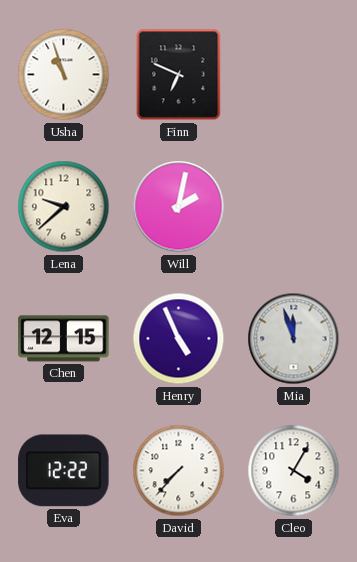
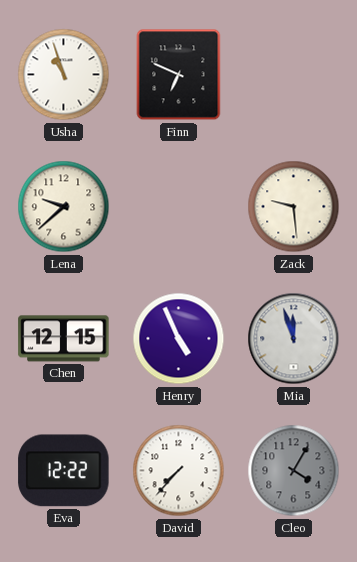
Will: 2:02 -> none (179, 207)
Zack: none -> 9:29 (294, 207)
Cleo dial: white -> grey (294, 471)
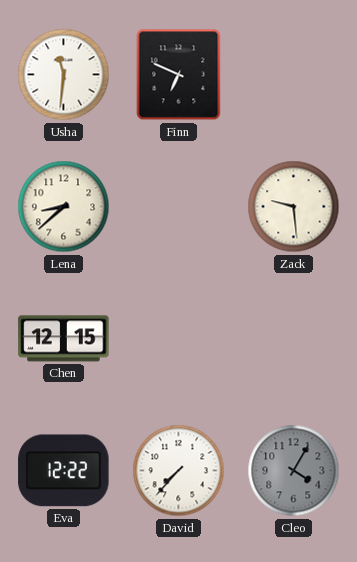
Usha: 10:57 -> 11:31 (64, 75)
Lena: 9:38 -> 8:38 (64, 207)
Henry: 4:56 -> none (179, 339)
Mia: 11:57 -> none (294, 339)
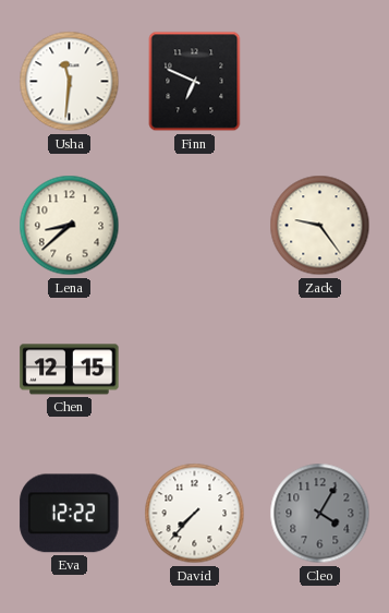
Zack: 9:29 -> 9:24 (320, 226)
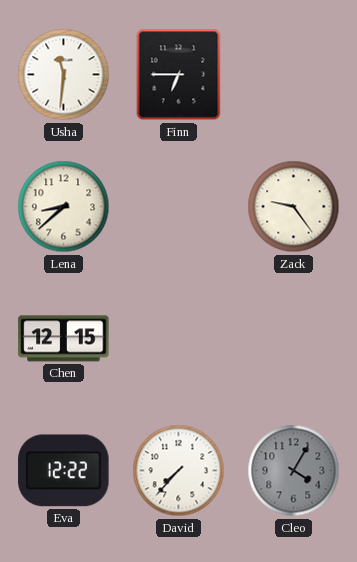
Finn: 6:49 -> 6:45 (179, 75)
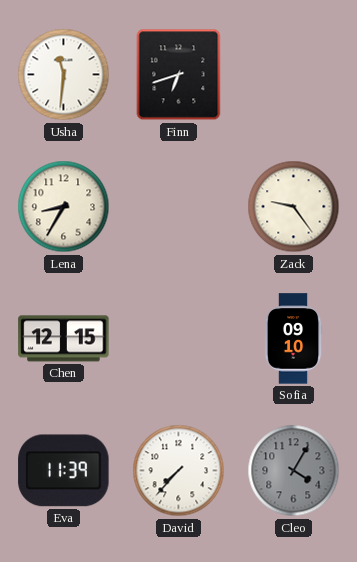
Finn: 6:45 -> 6:42 (179, 75)
Lena: 8:38 -> 8:35 (64, 207)
Sofia: none -> 09:10 (293, 339)
Eva: 12:22 -> 11:39 (64, 471)
